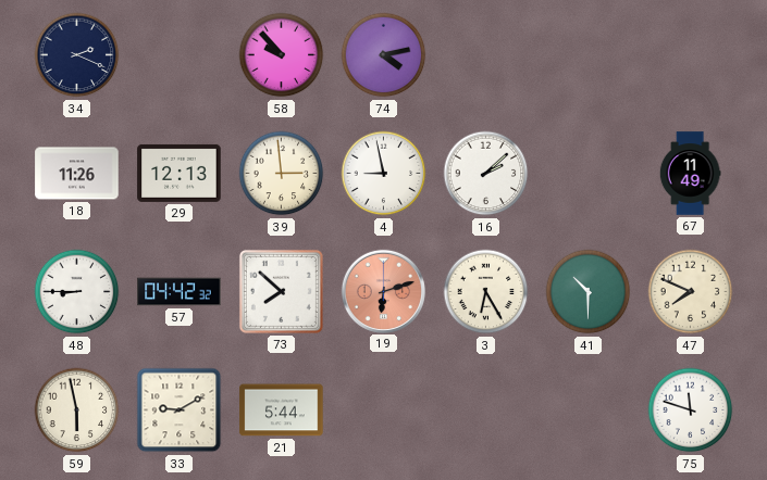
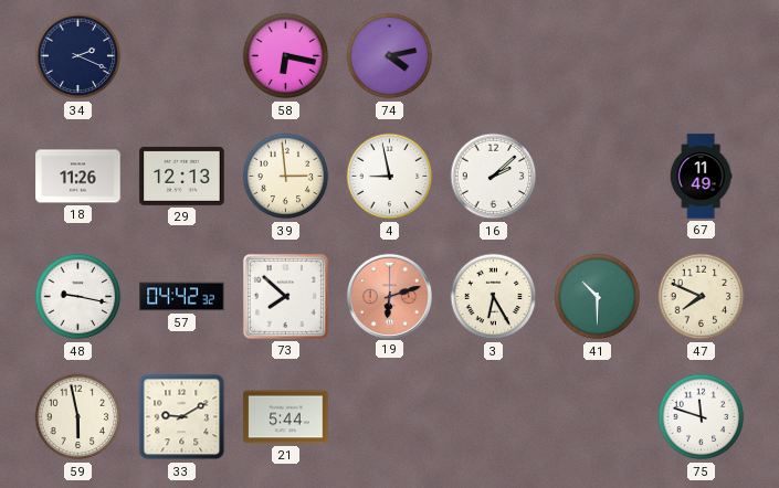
58: 9:53 -> 6:17 (286, 56)
48: 8:45 -> 9:17 (78, 297)
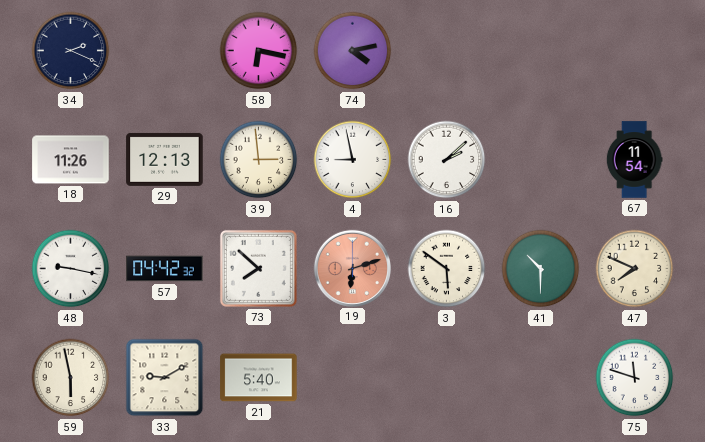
67: 11:49 -> 11:54 (634, 160)
3: 6:25 -> 5:51 (447, 269)
21: 5:44 -> 5:40 (259, 378)
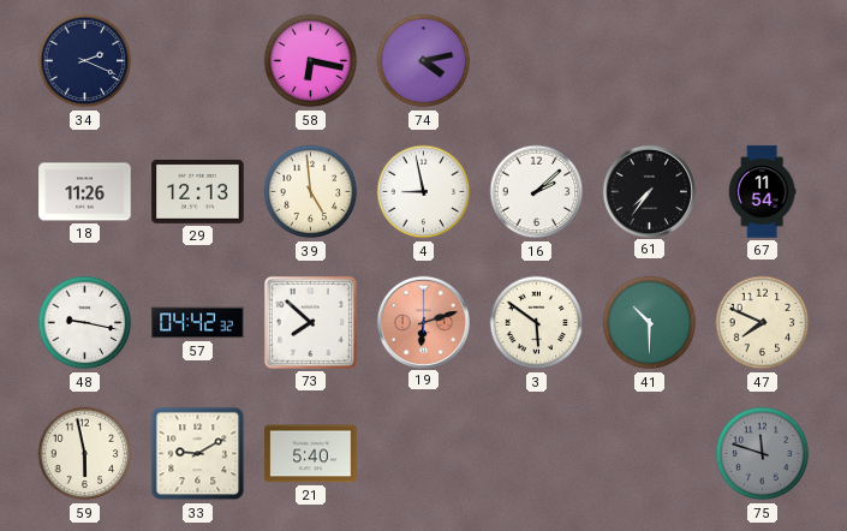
39: 2:59 -> 4:59 (311, 192)
61: none -> 7:36 (649, 191)
75 dial: white -> grey (763, 454)
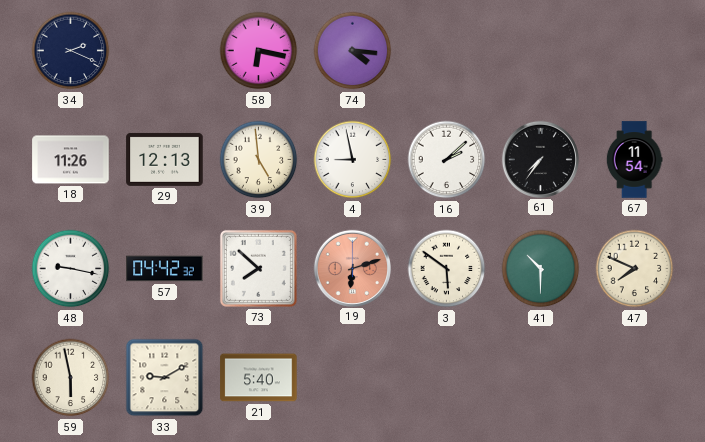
74: 4:13 -> 4:16 (353, 51)
75: 11:48 -> none (763, 454)
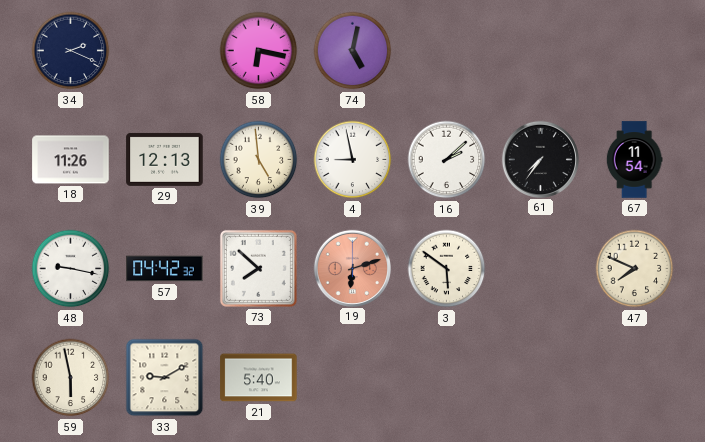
74: 4:16 -> 5:02 (353, 51)
41: 10:30 -> none (541, 269)
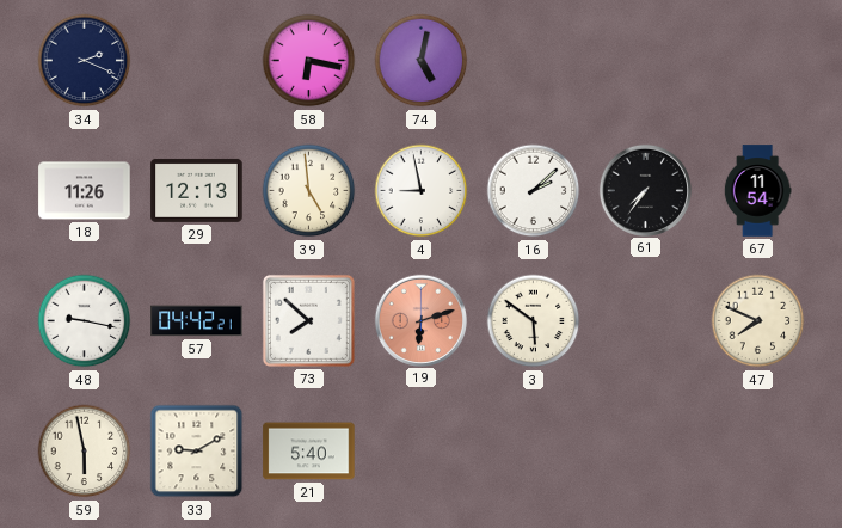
57: 04:42:32 -> 04:42:21 (197, 321)
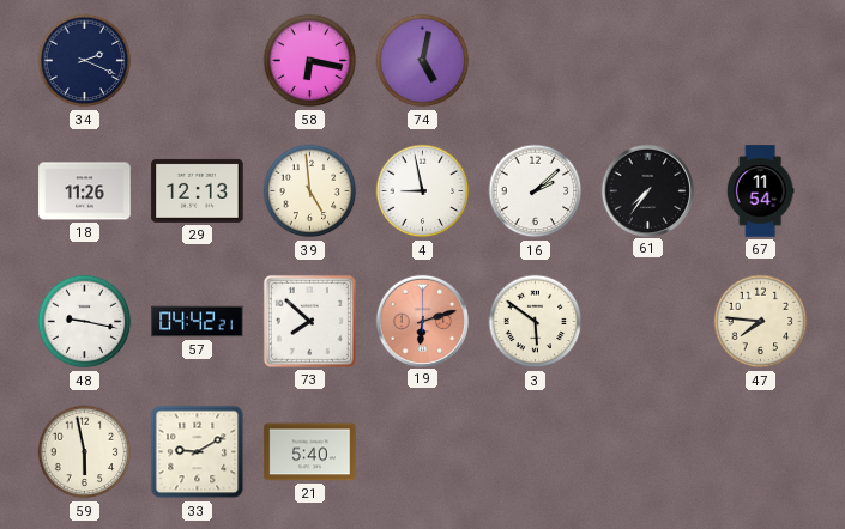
47: 7:49 -> 7:46 (761, 322)
